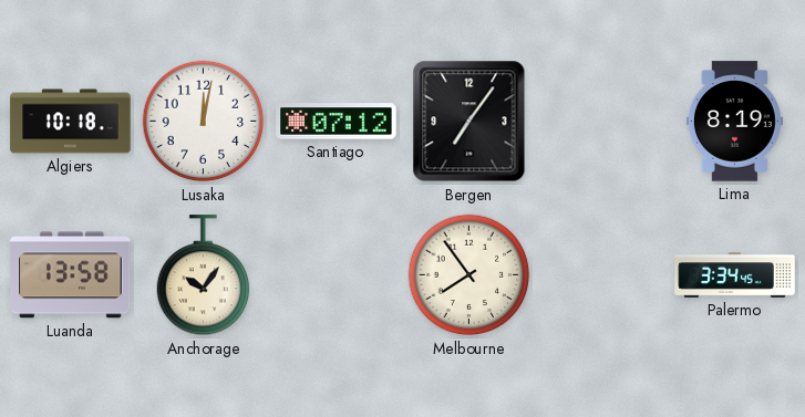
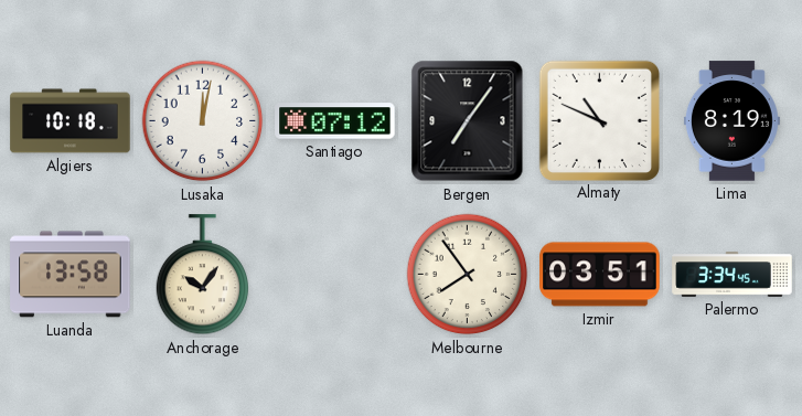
Almaty: none -> 10:49 (599, 120)
Izmir: none -> 03:51 (600, 275)
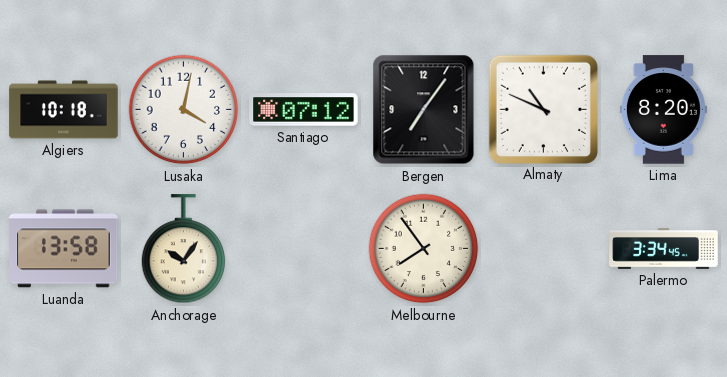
Lusaka: 12:02 -> 4:02 (184, 110)
Lima: 8:19 -> 8:20 (663, 110)
Izmir: 03:51 -> none (600, 275)
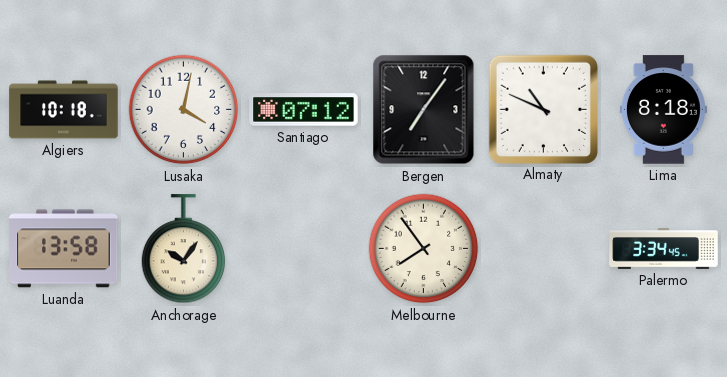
Lima: 8:20 -> 8:18 (663, 110)
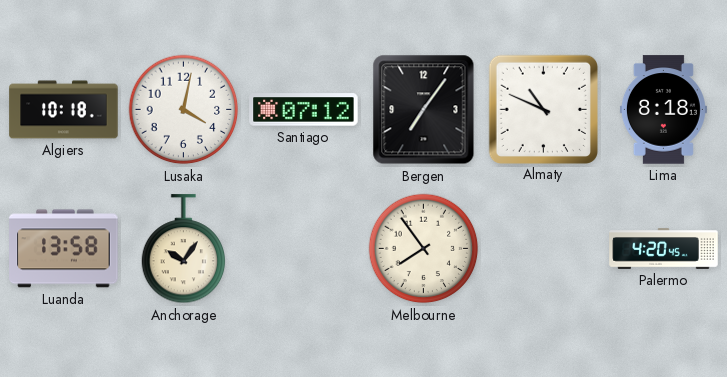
Palermo: 3:34 -> 4:20 (664, 249)
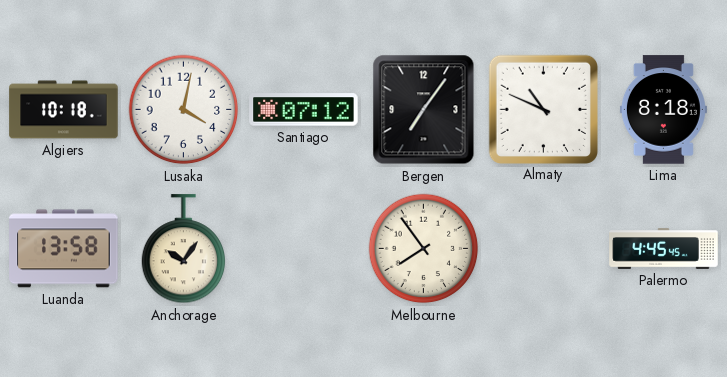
Palermo: 4:20 -> 4:45 (664, 249)
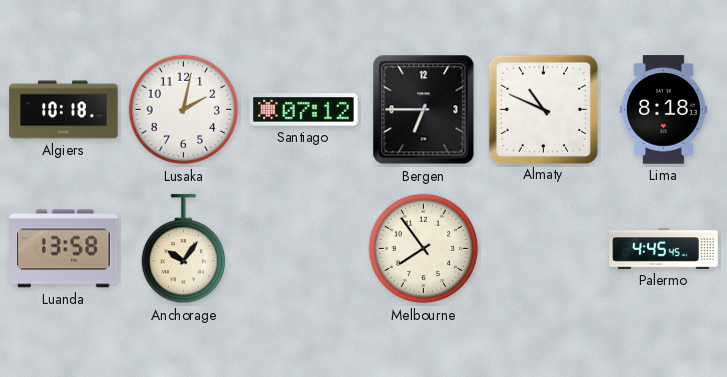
Lusaka: 4:02 -> 2:02 (184, 110)
Bergen: 7:06 -> 6:45 (424, 110)
